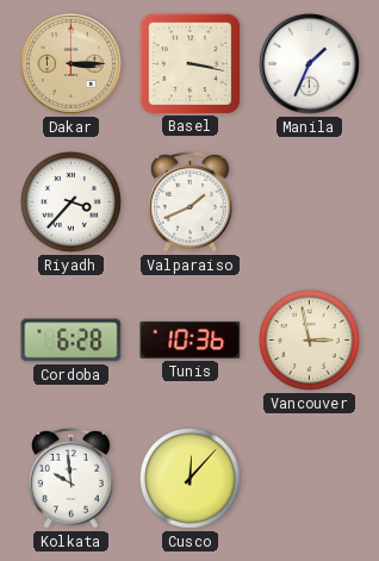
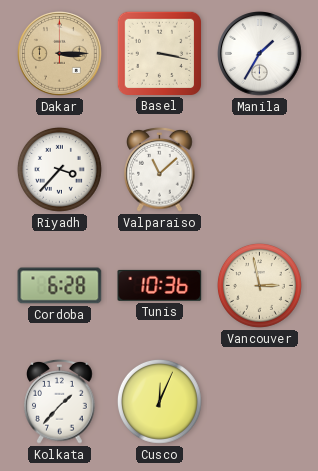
Manila: 1:34 -> 1:35 (260, 54)
Valparaiso: 1:41 -> 11:08 (160, 169)
Kolkata: 9:59 -> 1:37 (60, 401)
Cusco: 12:07 -> 12:04 (159, 401)
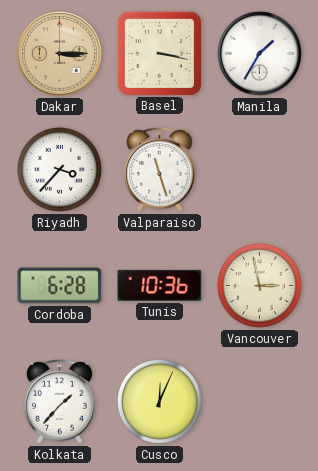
Valparaiso: 11:08 -> 11:27 (160, 169)
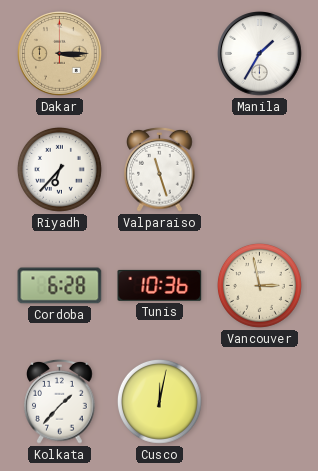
Basel: 3:17 -> none (159, 53)
Riyadh: 3:37 -> 6:37 (59, 169)
Cusco: 12:04 -> 12:02 (159, 401)
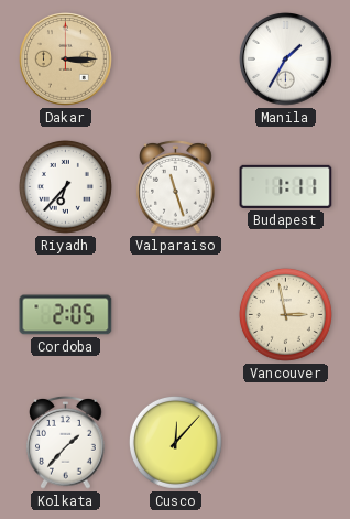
Budapest: none -> 1:11 (286, 186)
Cordoba: 6:28 -> 2:05 (66, 315)
Tunis: 10:36 -> none (160, 285)
Cusco: 12:02 -> 12:07 (175, 442)
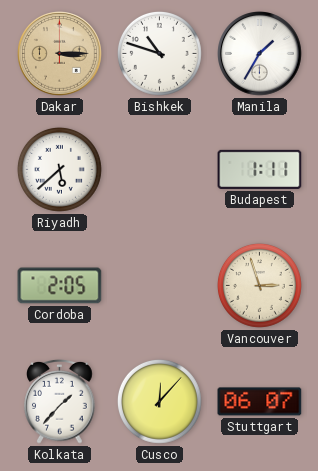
Bishkek: none -> 10:48 (159, 53)
Riyadh: 6:37 -> 5:38 (59, 169)
Valparaiso: 11:27 -> none (176, 186)
Vancouver: 2:58 -> 2:57 (259, 285)
Stuttgart: none -> 06:07 (260, 402)
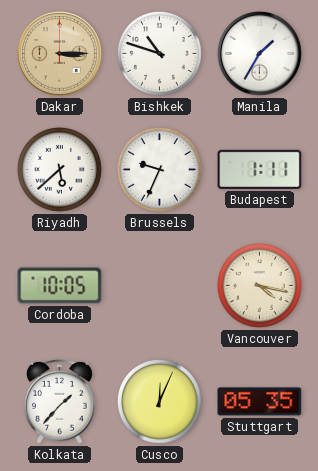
Brussels: none -> 9:34 (159, 169)
Cordoba: 2:05 -> 10:05 (60, 286)
Vancouver: 2:57 -> 4:17 (259, 285)
Cusco: 12:07 -> 12:04 (159, 401)
Stuttgart: 06:07 -> 05:35 (260, 402)
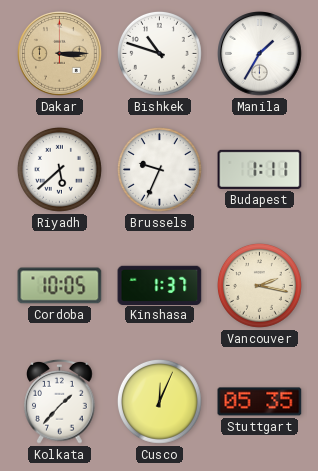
Kinshasa: none -> 1:37 (160, 285)
Vancouver: 4:17 -> 2:17 (259, 285)
